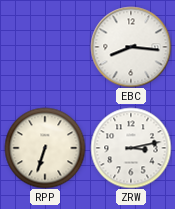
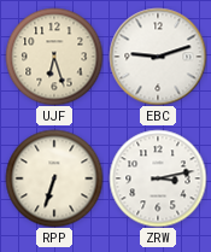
UJF: none -> 6:27 (54, 57)
EBC: 8:16 -> 9:12 (158, 57)
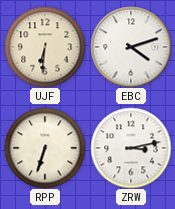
UJF: 6:27 -> 6:31 (45, 47)
EBC: 9:12 -> 4:12 (131, 47)
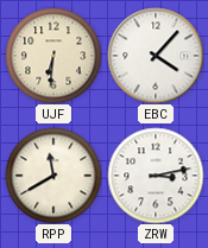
EBC: 4:12 -> 4:07 (156, 56)
RPP: 6:33 -> 11:40 (53, 176)
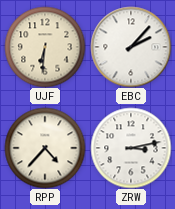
EBC: 4:07 -> 2:07 (131, 47)
RPP: 11:40 -> 4:37 (45, 148)
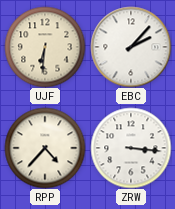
ZRW: 3:13 -> 3:16 (131, 148)
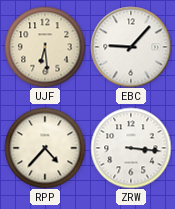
UJF: 6:31 -> 6:29 (45, 47)
EBC: 2:07 -> 9:07 (131, 47)
